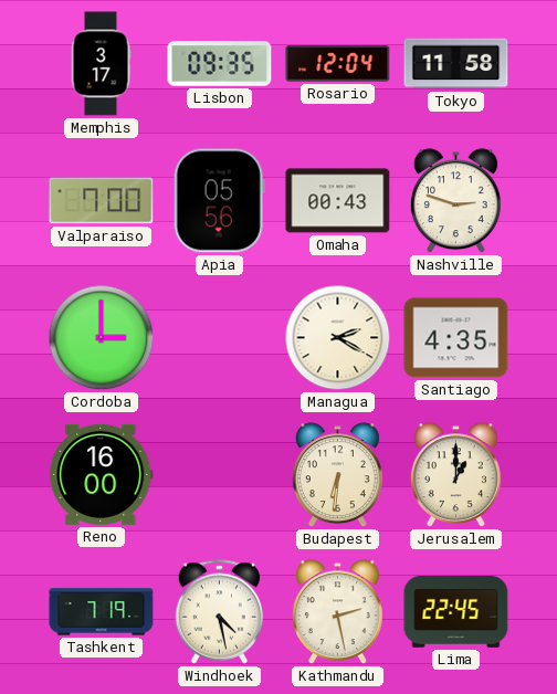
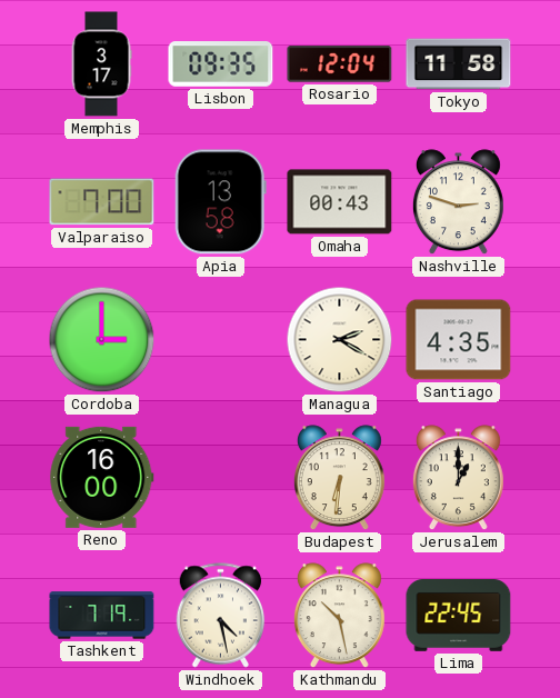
Apia: 05:56 -> 13:58 (220, 202)
Kathmandu: 2:28 -> 10:28 (339, 616)
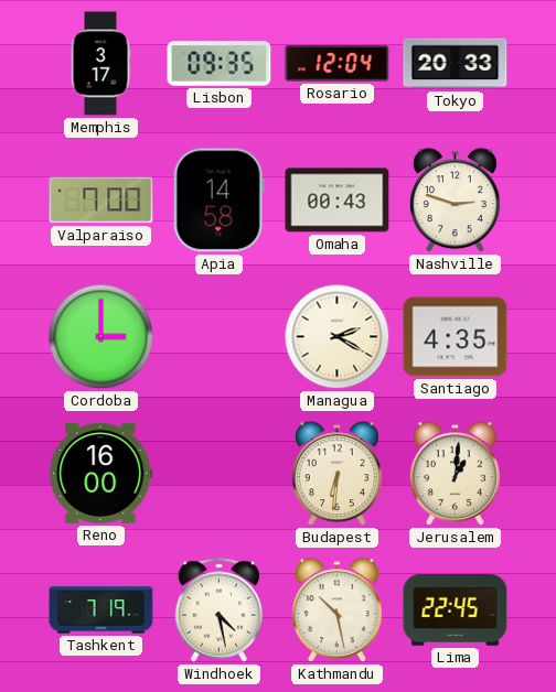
Tokyo: 11:58 -> 20:33 (456, 64)
Apia: 13:58 -> 14:58 (218, 201)
Jerusalem: 1:00 -> 1:01 (455, 474)
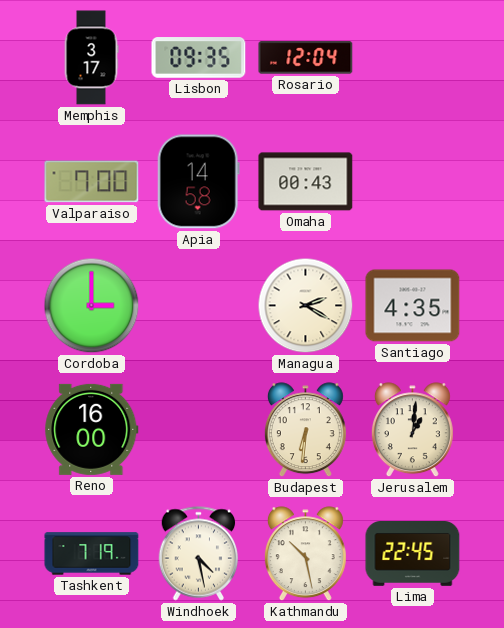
Tokyo: 20:33 -> none (456, 64)
Nashville: 2:48 -> none (455, 201)
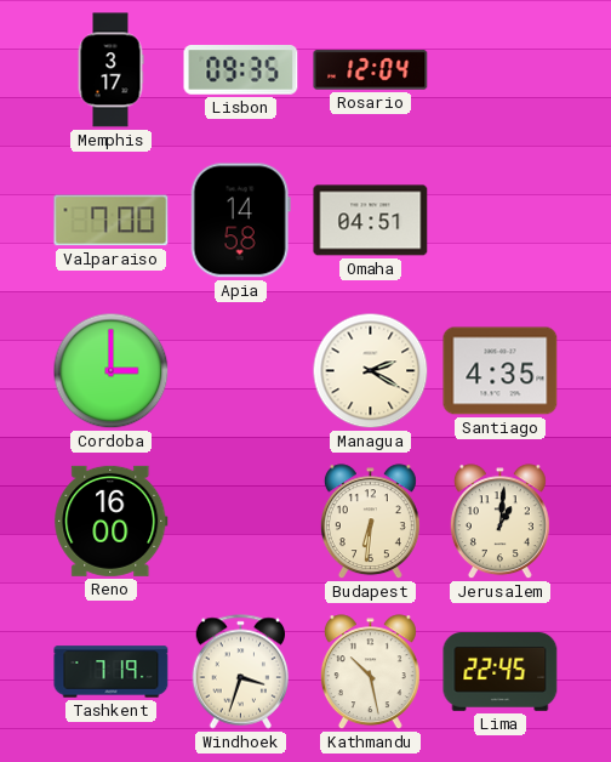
Omaha: 00:43 -> 04:51 (371, 221)
Windhoek: 4:28 -> 3:33 (241, 672)
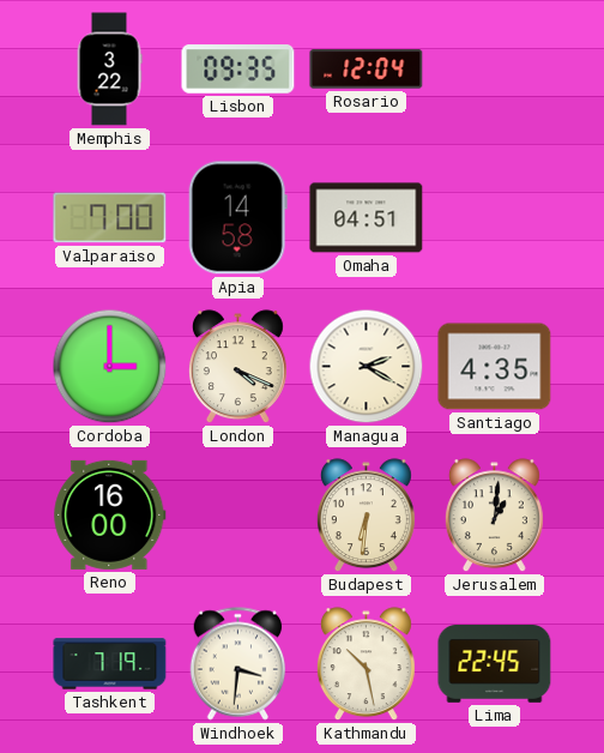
Memphis: 3:17 -> 3:22 (109, 70)
London: none -> 4:19 (237, 367)
Windhoek: 3:33 -> 3:31 (238, 664)
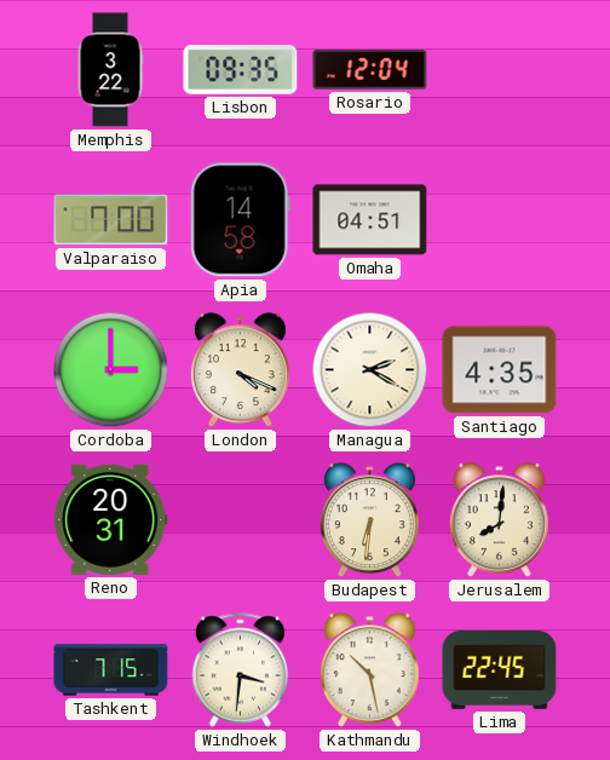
Reno: 16:00 -> 20:31 (111, 519)
Jerusalem: 1:01 -> 8:01 (499, 520)
Tashkent: 7:19 -> 7:15 (111, 670)
